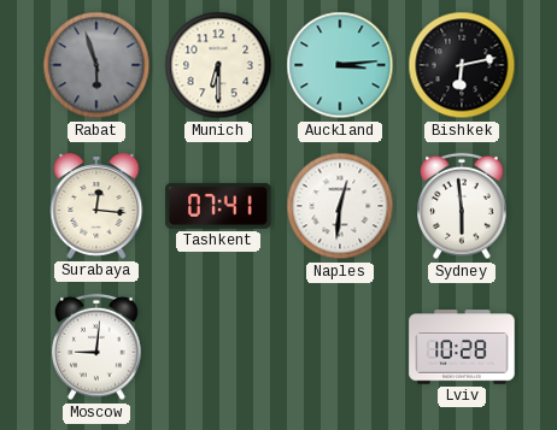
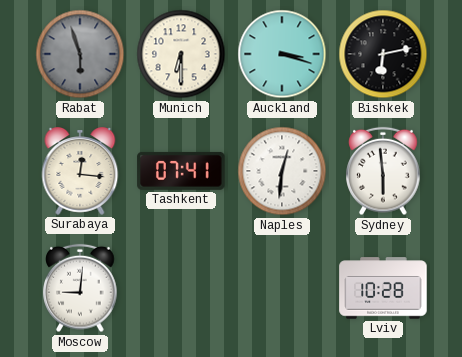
Auckland: 3:14 -> 3:18 (282, 54)
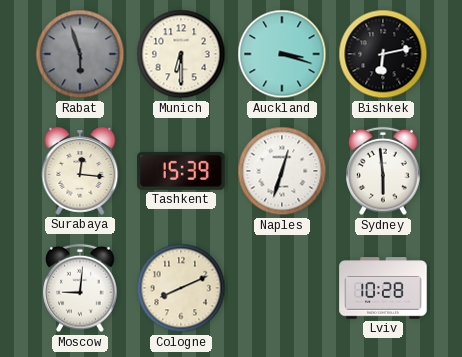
Tashkent: 07:41 -> 15:39 (181, 171)
Naples: 12:31 -> 12:33 (282, 171)
Cologne: none -> 8:11 (181, 288)
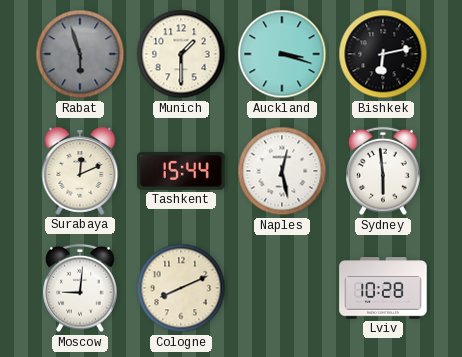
Munich: 6:30 -> 1:30 (181, 54)
Surabaya: 12:16 -> 12:11 (80, 171)
Tashkent: 15:39 -> 15:44 (181, 171)
Naples: 12:33 -> 12:28 (282, 171)
